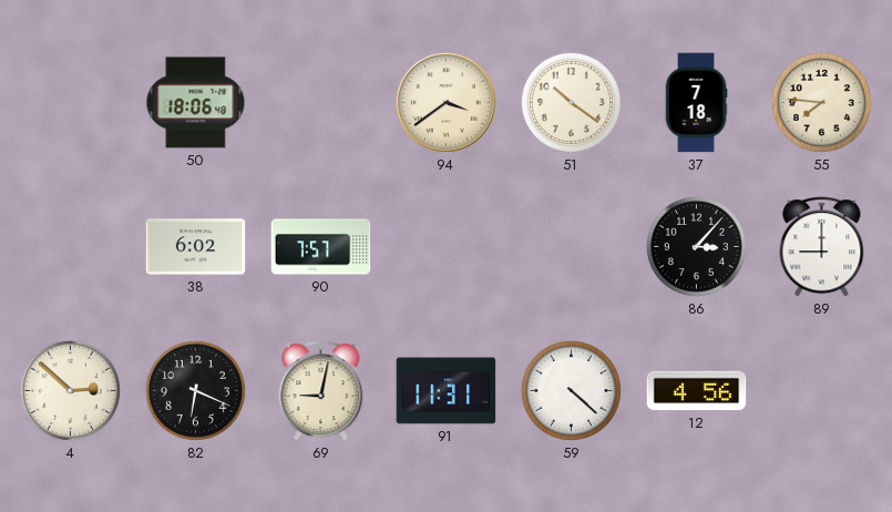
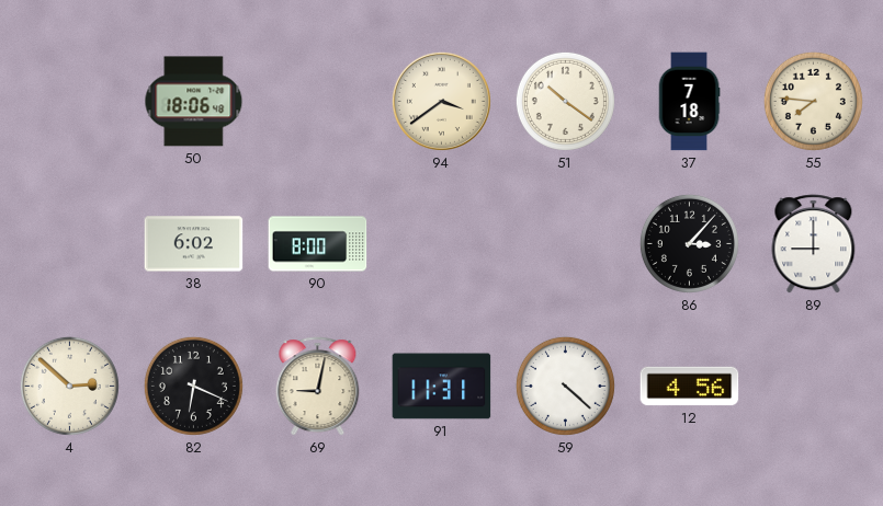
90: 7:57 -> 8:00 (318, 244)
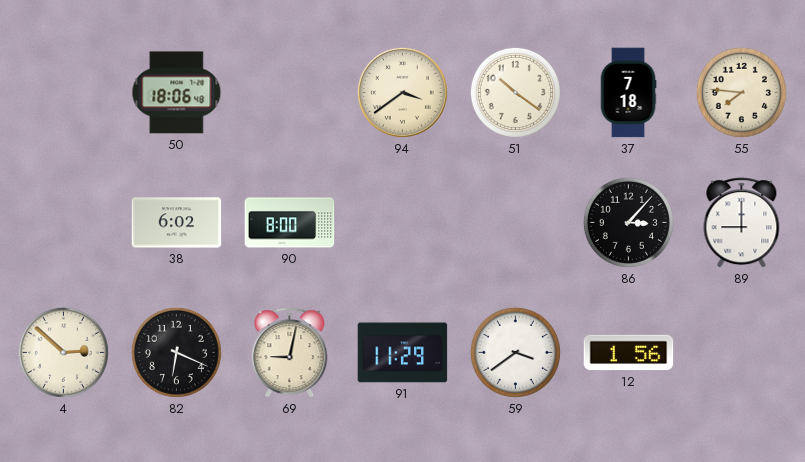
91: 11:31 -> 11:29 (403, 353)
59: 4:22 -> 3:39 (515, 352)
12: 4:56 -> 1:56 (629, 353)
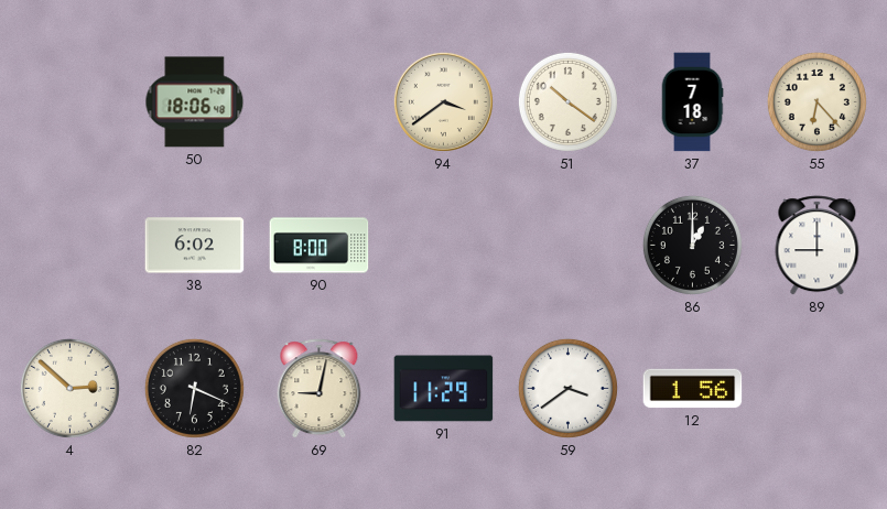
55: 7:46 -> 6:23 (816, 101)
86: 3:07 -> 1:00 (692, 245)
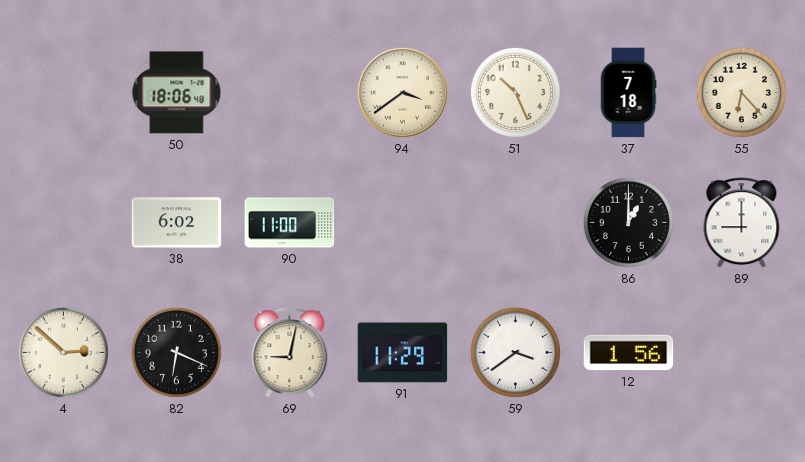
51: 10:21 -> 10:26 (515, 92)
90: 8:00 -> 11:00 (290, 223)
